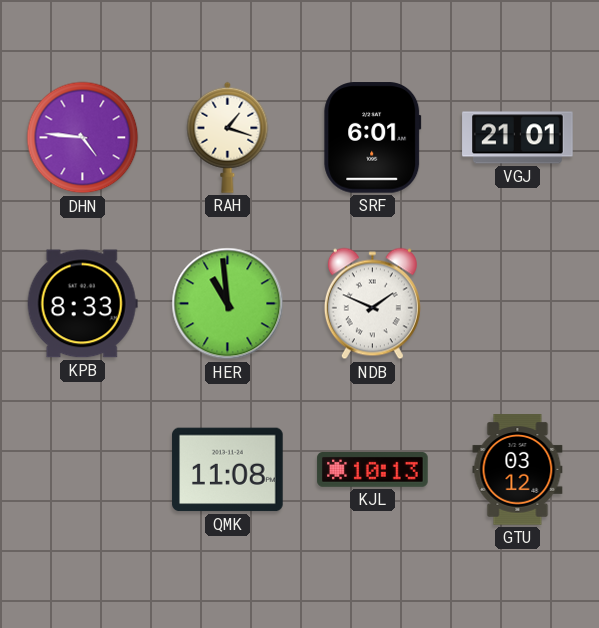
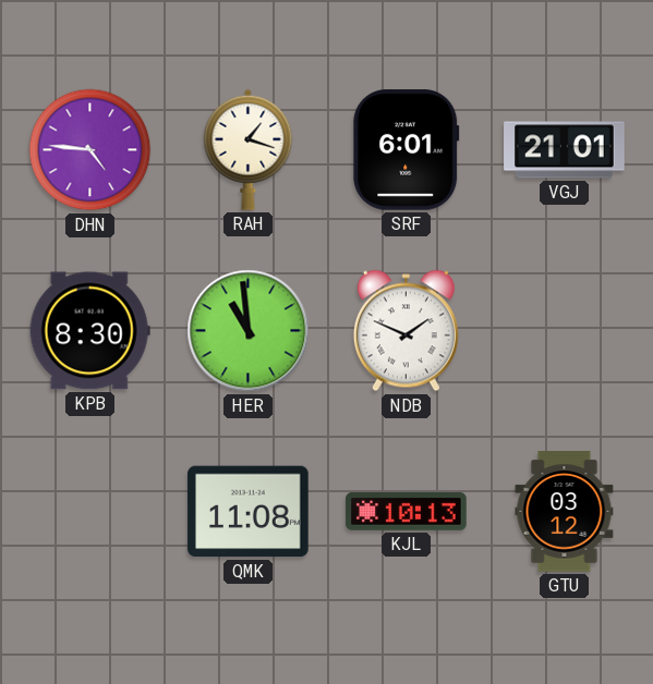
KPB: 8:33 -> 8:30 (89, 331)
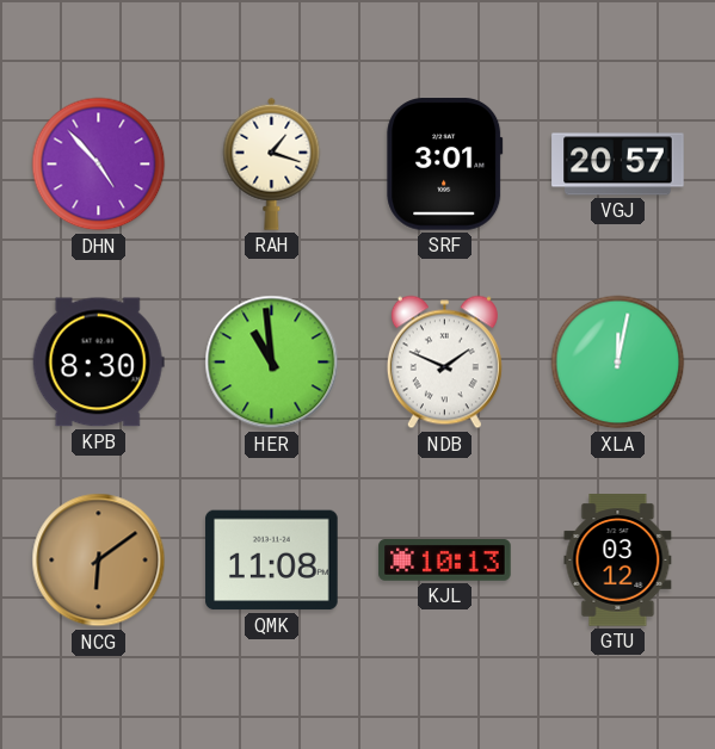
DHN: 4:46 -> 4:53 (99, 165)
SRF: 6:01 -> 3:01 (445, 165)
VGJ: 21:01 -> 20:57 (618, 165)
XLA: none -> 12:02 (618, 363)
NCG: none -> 6:09 (99, 561)
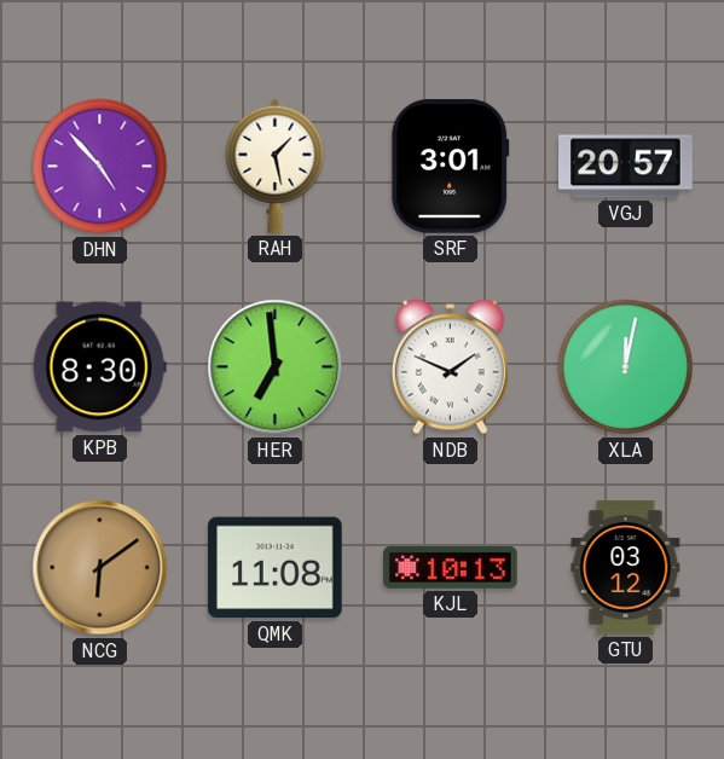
RAH: 1:18 -> 1:28 (276, 166)
HER: 10:59 -> 6:59 (276, 367)
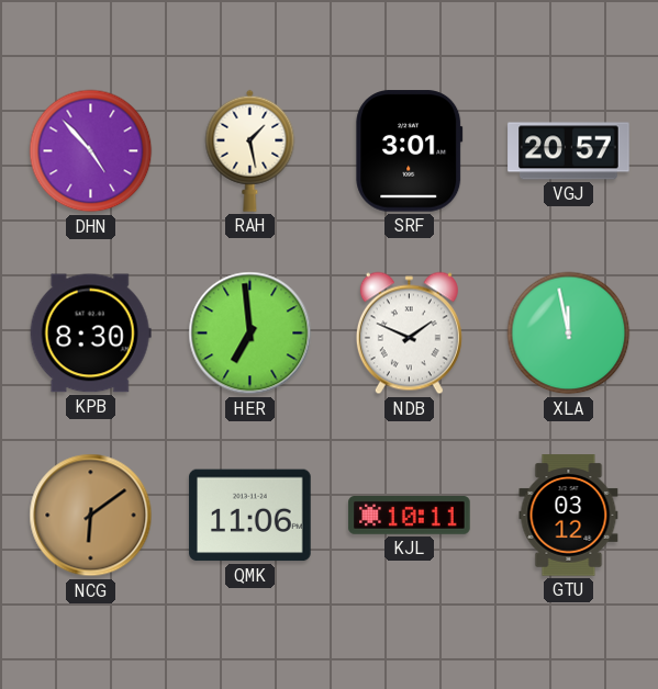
XLA: 12:02 -> 11:58 (569, 334)
QMK: 11:08 -> 11:06 (250, 516)
KJL: 10:13 -> 10:11 (410, 516)
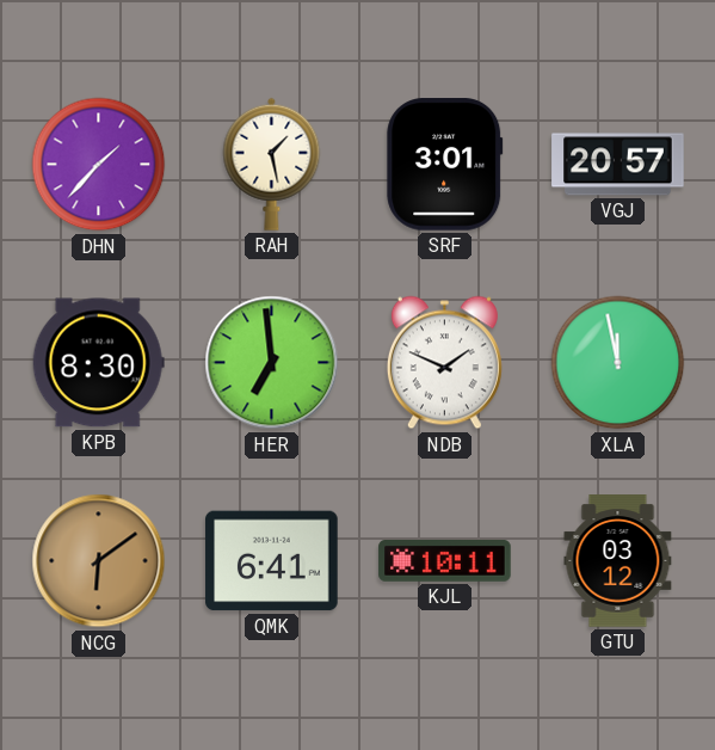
DHN: 4:53 -> 1:37 (99, 165)
QMK: 11:06 -> 6:41 (272, 561)
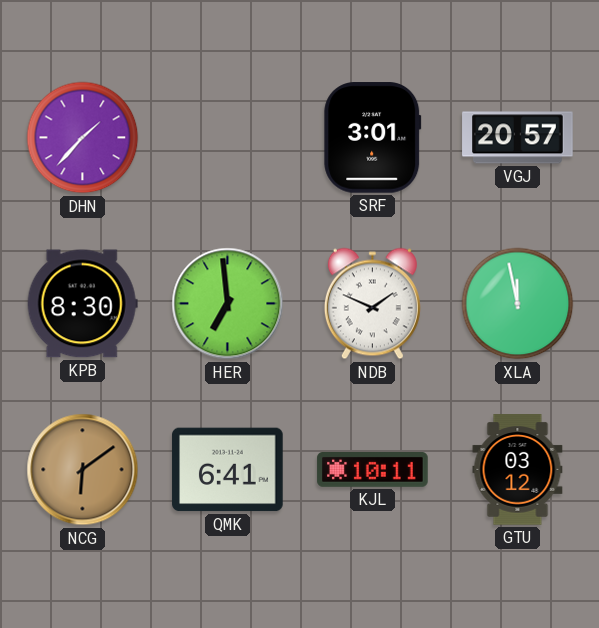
RAH: 1:28 -> none (272, 164)
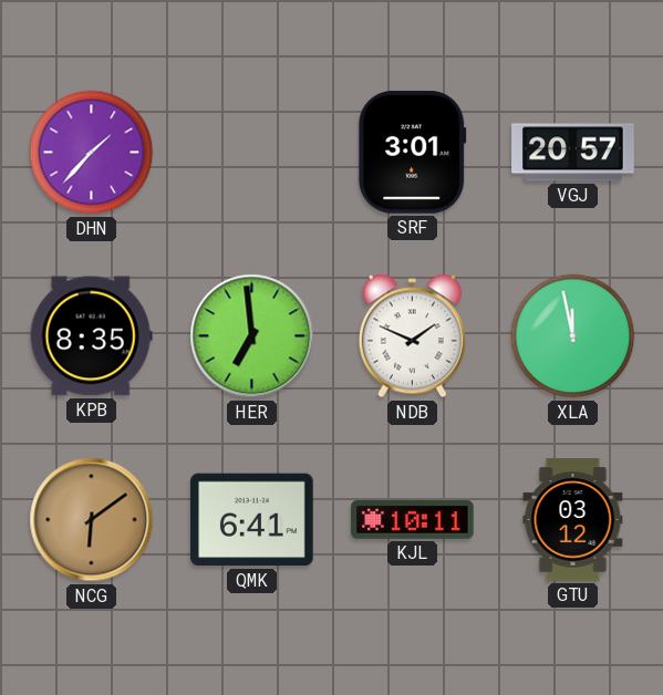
KPB: 8:30 -> 8:35 (91, 336)
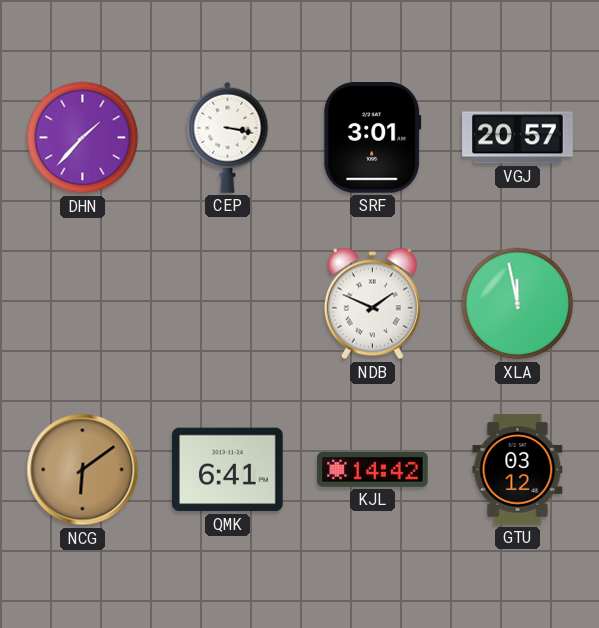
CEP: none -> 3:17 (228, 137)
KPB: 8:35 -> none (91, 336)
HER: 6:59 -> none (252, 336)
KJL: 10:11 -> 14:42 (373, 470)
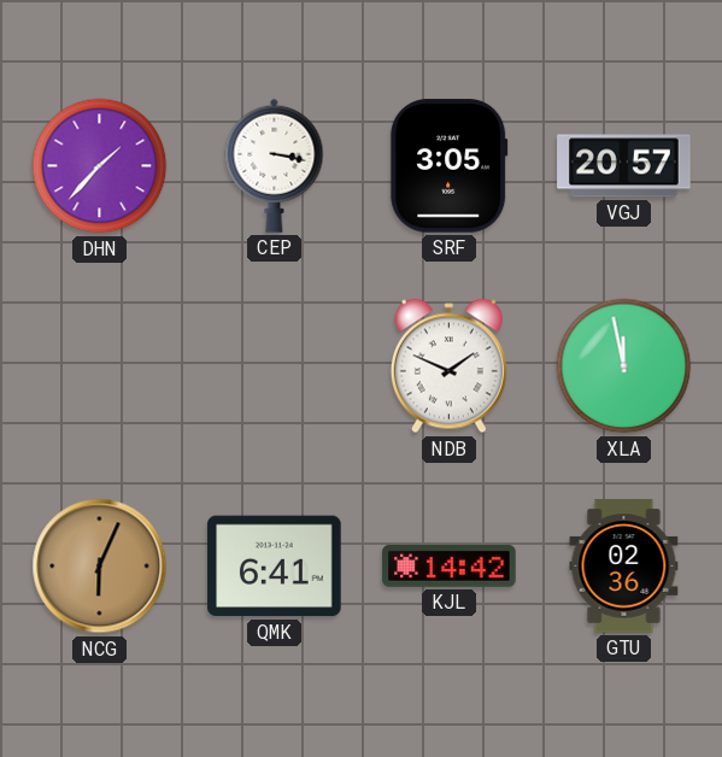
SRF: 3:01 -> 3:05 (450, 166)
NCG: 6:09 -> 6:04 (100, 567)
GTU: 03:12 -> 02:36 (624, 567)
